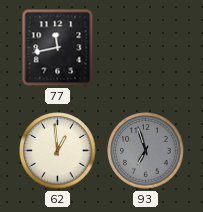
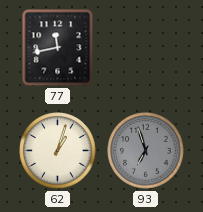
62: 12:59 -> 1:03 (58, 151)
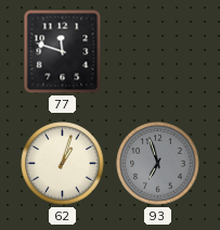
77: 11:43 -> 11:48 (63, 52)
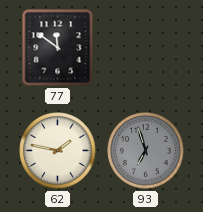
77: 11:48 -> 11:51 (58, 48)
62: 1:03 -> 1:47 (58, 151)
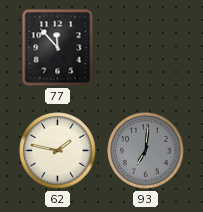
77: 11:51 -> 11:53 (58, 48)
93: 6:57 -> 7:01 (146, 151)
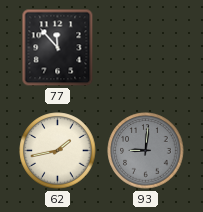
62: 1:47 -> 1:43 (58, 151)
93: 7:01 -> 9:01 (146, 151)
